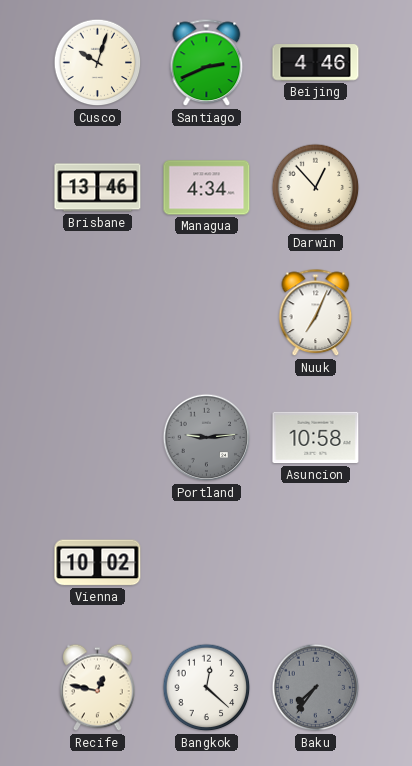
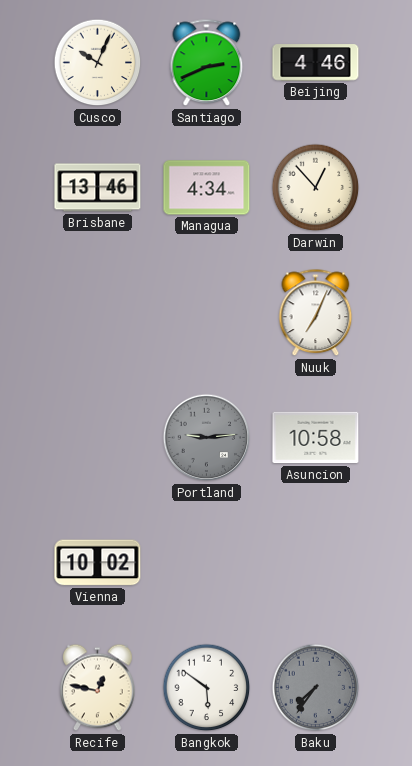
Cusco: 10:03 -> 10:04 (98, 63)
Bangkok: 12:22 -> 5:51 (207, 688)
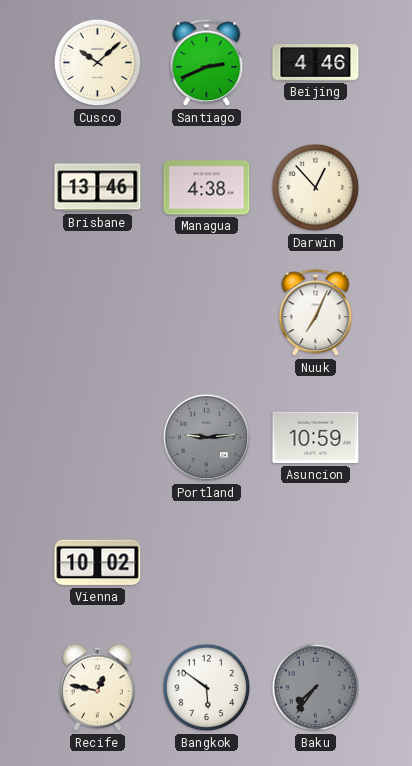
Cusco: 10:04 -> 10:08 (98, 63)
Managua: 4:34 -> 4:38 (207, 188)
Asuncion: 10:58 -> 10:59 (316, 438)
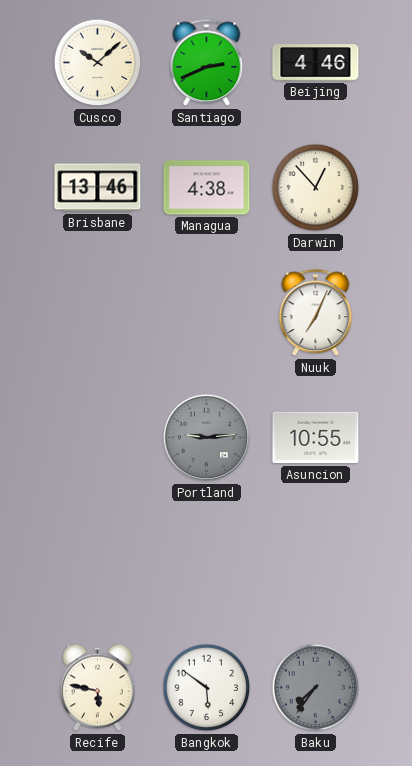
Asuncion: 10:59 -> 10:55 (316, 438)
Vienna: 10:02 -> none (98, 563)
Recife: 12:47 -> 5:47 (98, 688)
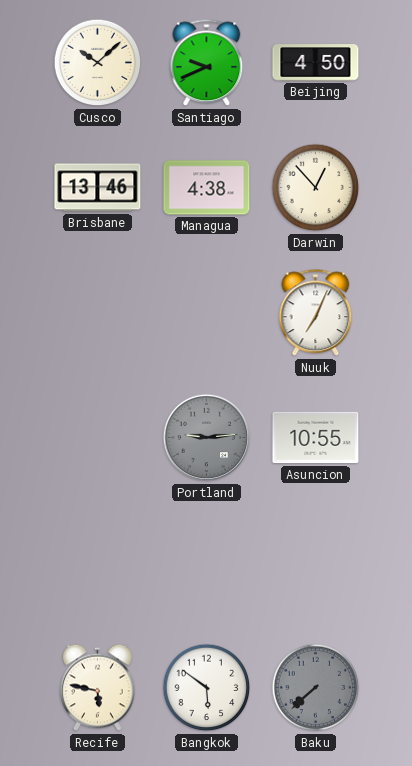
Santiago: 2:41 -> 9:41 (207, 63)
Beijing: 4:46 -> 4:50 (316, 63)
Baku: 7:36 -> 7:38 (316, 688)
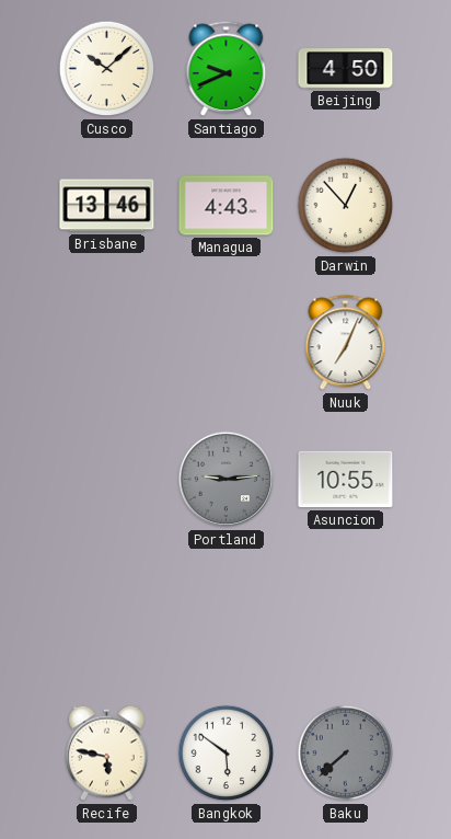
Managua: 4:38 -> 4:43 (227, 206)
